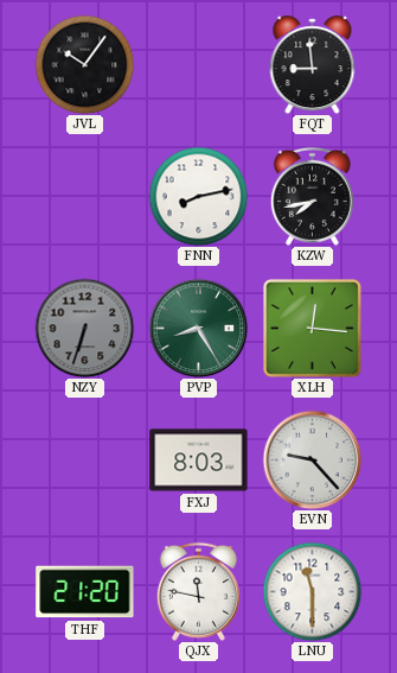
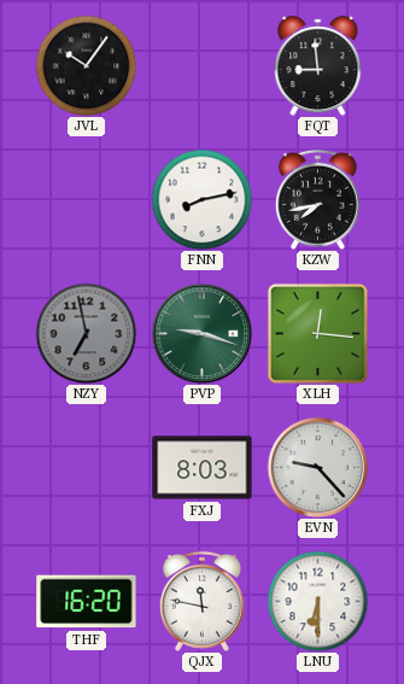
NZY: 6:33 -> 6:58 (86, 333)
PVP: 8:25 -> 9:18 (201, 333)
THF: 21:20 -> 16:20 (87, 602)
LNU: 11:30 -> 6:30 (317, 601)
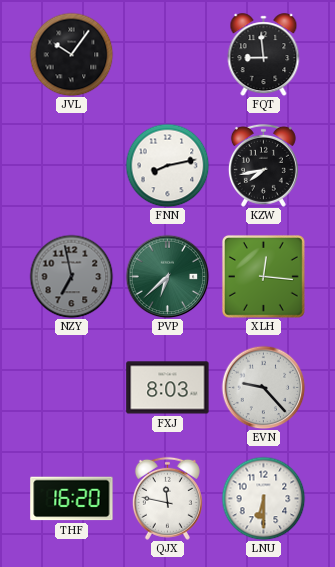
PVP: 9:18 -> 6:38 (167, 276)
